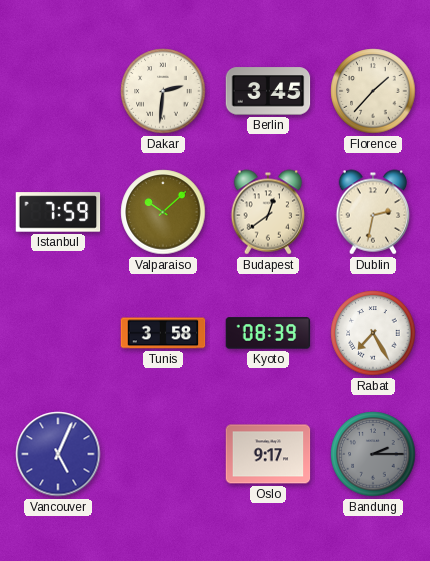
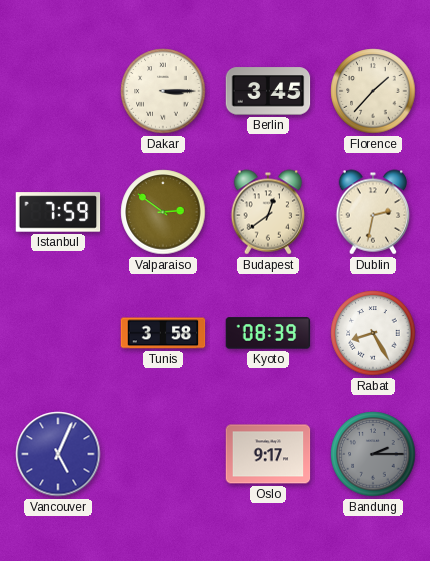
Dakar: 2:31 -> 3:15 (163, 91)
Valparaiso: 10:08 -> 2:51 (163, 212)
Rabat: 7:25 -> 8:25 (373, 333)
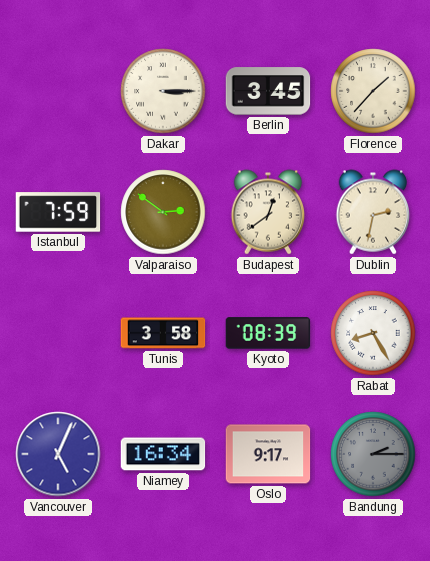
Niamey: none -> 16:34 (163, 454)
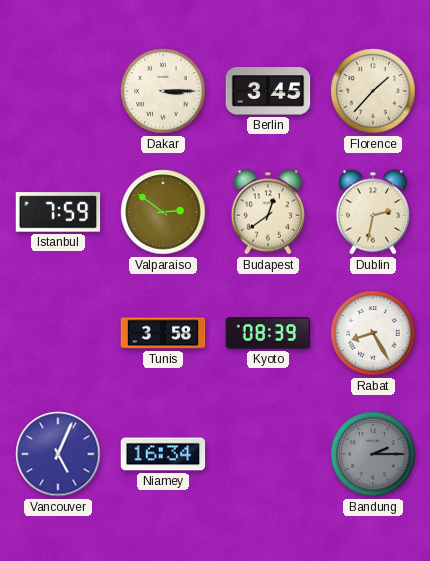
Oslo: 9:17 -> none (268, 454)
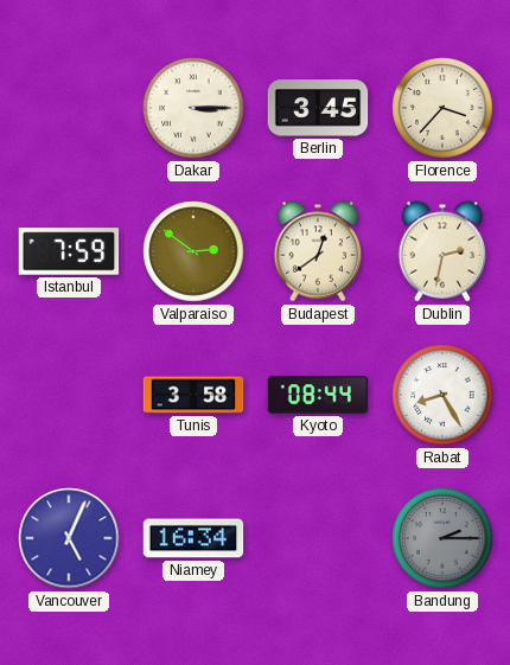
Florence: 1:37 -> 3:37 (442, 108)
Kyoto: 08:39 -> 08:44 (318, 395)
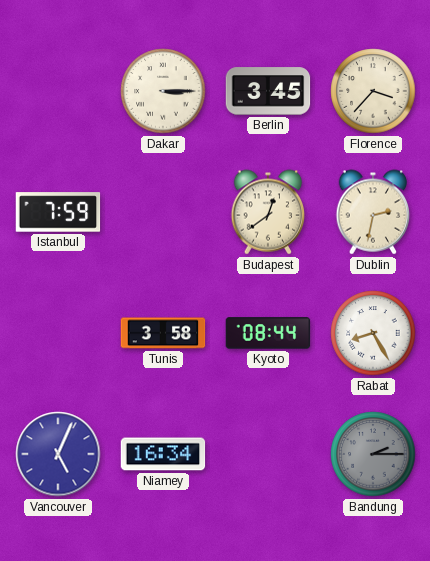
Valparaiso: 2:51 -> none (193, 251)
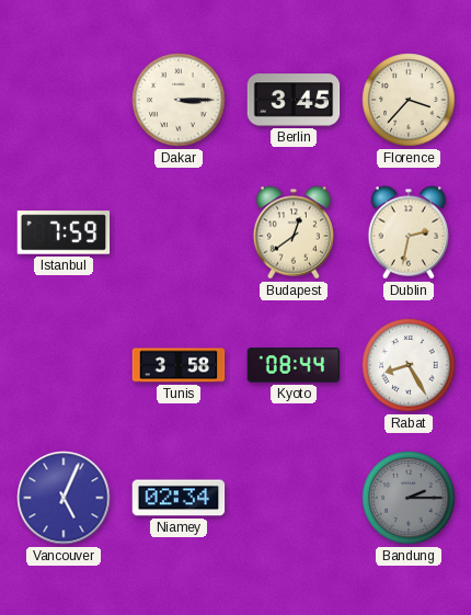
Niamey: 16:34 -> 02:34 (179, 498)
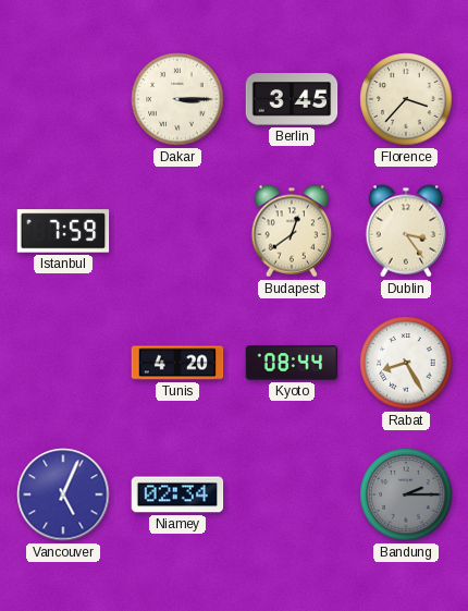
Dublin: 2:32 -> 3:24 (406, 231)
Tunis: 3:58 -> 4:20 (177, 363)
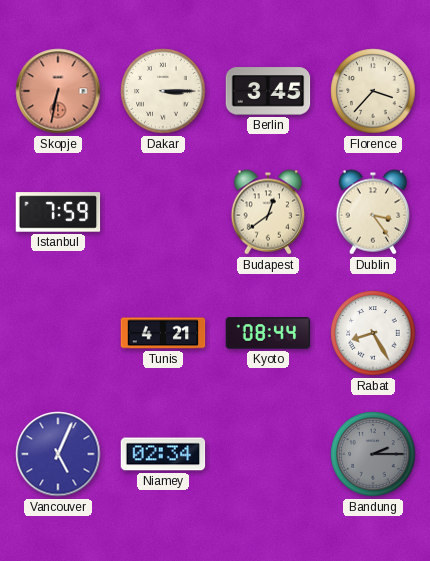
Skopje: none -> 6:32 (58, 91)
Tunis: 4:20 -> 4:21 (163, 333)
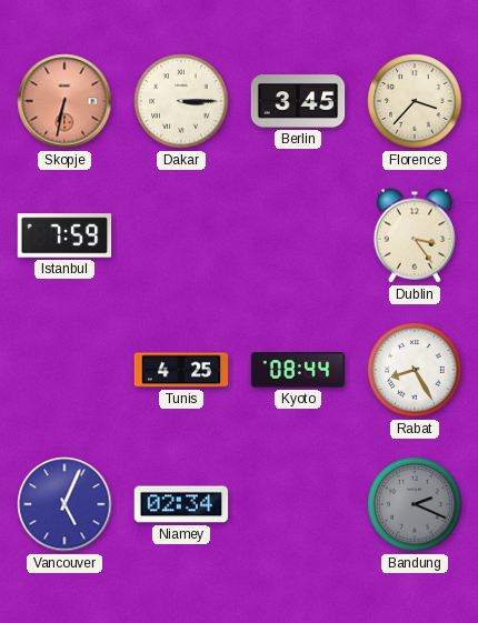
Budapest: 12:39 -> none (268, 212)
Tunis: 4:21 -> 4:25 (181, 370)
Bandung: 2:15 -> 2:19 (415, 504)
